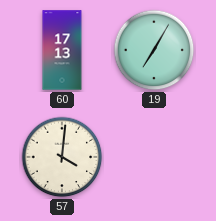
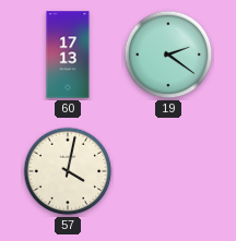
19: 7:05 -> 2:21 (168, 55)
57: 4:01 -> 4:02 (68, 171)
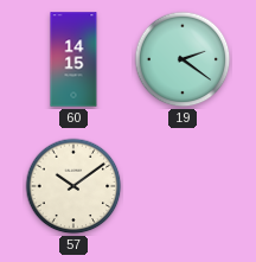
60: 17:13 -> 14:15 (73, 59)
57: 4:02 -> 10:09 (73, 186)
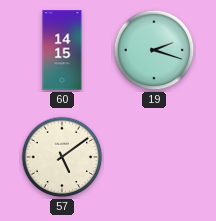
19: 2:21 -> 2:18 (154, 50)
57: 10:09 -> 5:09 (62, 157)
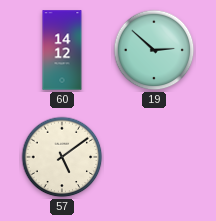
60: 14:15 -> 14:12 (62, 50)
19: 2:18 -> 2:52 (154, 50)
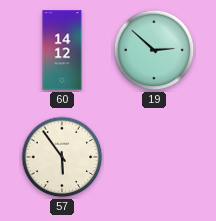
57: 5:09 -> 5:54 (62, 157)
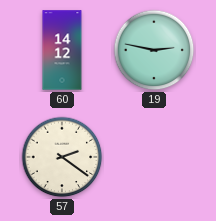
19: 2:52 -> 2:47 (154, 50)
57: 5:54 -> 2:21 (62, 157)
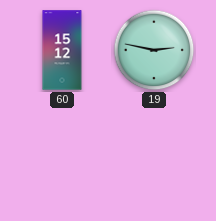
60: 14:12 -> 15:12 (62, 50)
57: 2:21 -> none (62, 157)
